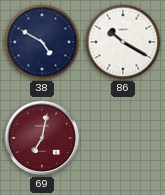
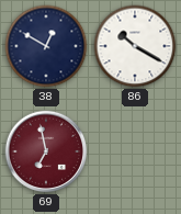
38: 4:50 -> 12:50 (46, 46)
69: 7:02 -> 6:58 (46, 151)
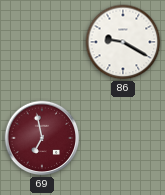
38: 12:50 -> none (46, 46)
86: 10:20 -> 9:20 (123, 42)
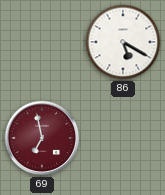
86: 9:20 -> 5:20 (123, 42)
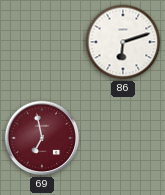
86: 5:20 -> 6:12 (123, 42)
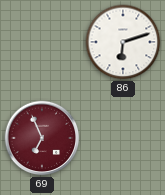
69: 6:58 -> 6:56 (42, 138)
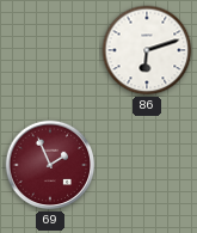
69: 6:56 -> 1:56 (50, 165)
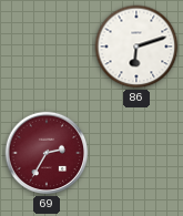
69: 1:56 -> 2:35 (47, 153)
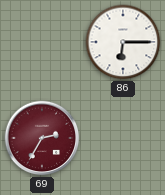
86: 6:12 -> 6:15 (123, 42)
